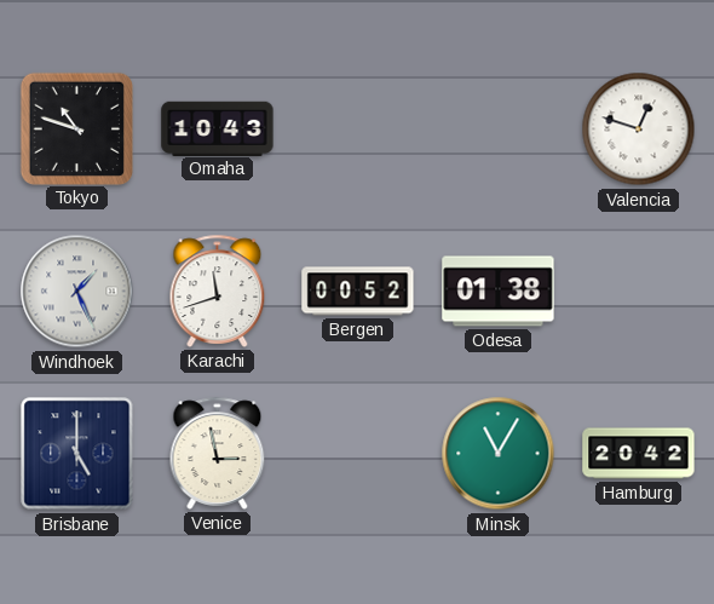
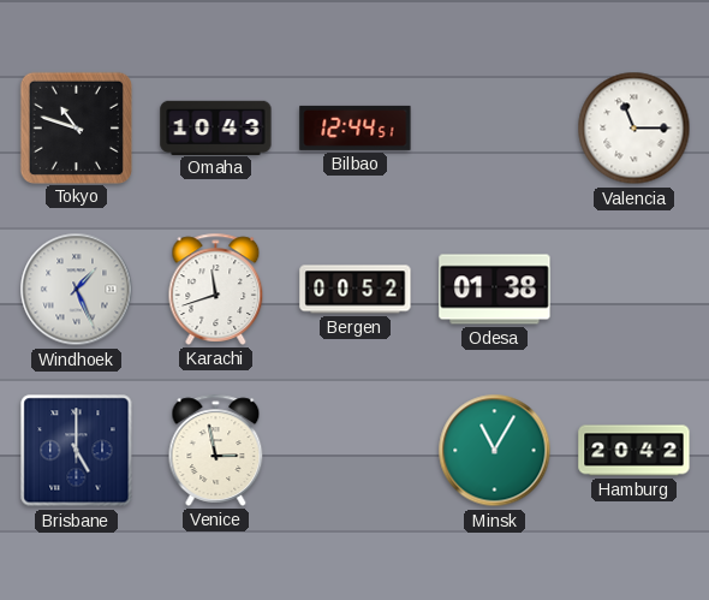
Bilbao: none -> 12:44 (356, 127)
Valencia: 12:48 -> 11:15 (634, 129)
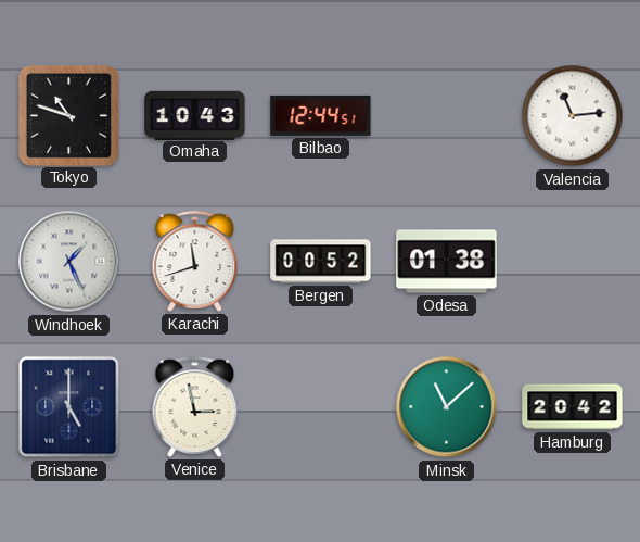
Valencia: 11:15 -> 11:14 (573, 116)
Minsk: 11:05 -> 11:08 (447, 407)
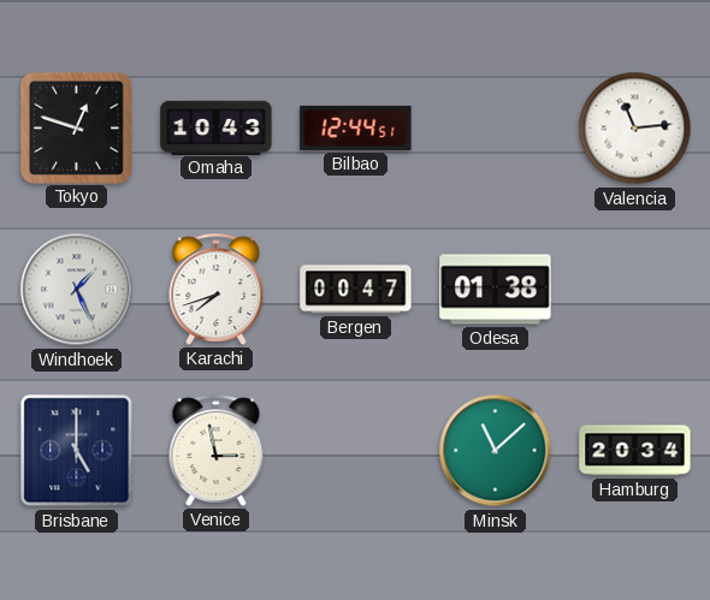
Tokyo: 10:48 -> 12:48 (76, 127)
Karachi: 11:42 -> 7:42 (217, 289)
Bergen: 00:52 -> 00:47 (356, 290)
Hamburg: 20:42 -> 20:34 (635, 451)
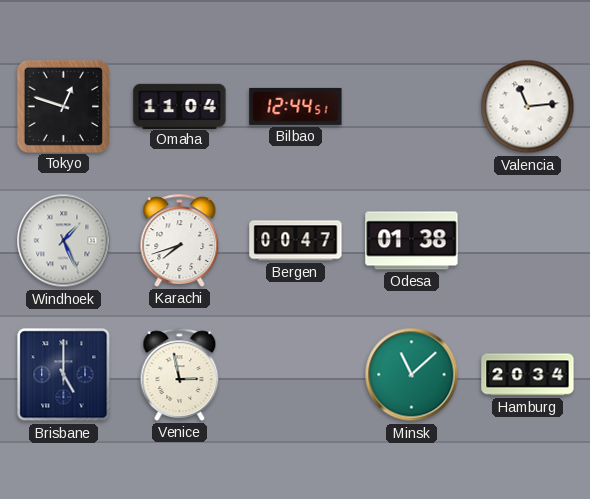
Omaha: 10:43 -> 11:04 (180, 106)
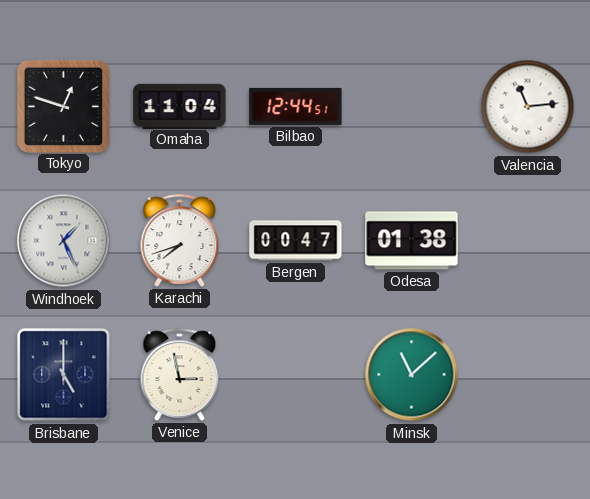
Hamburg: 20:34 -> none (528, 375)
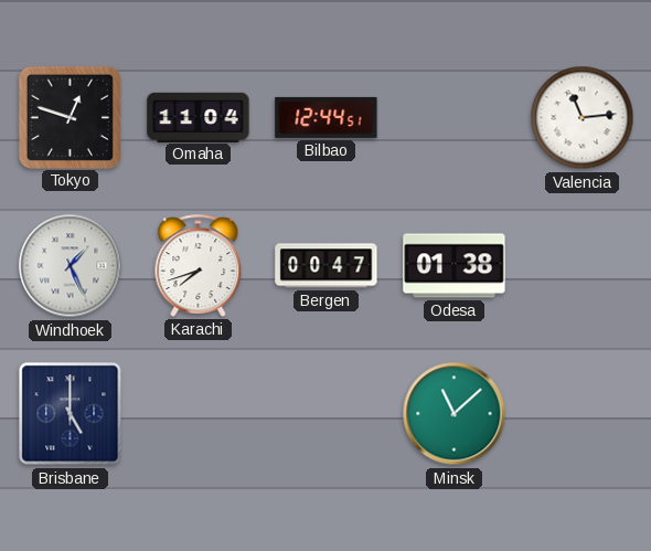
Venice: 2:58 -> none (180, 374)
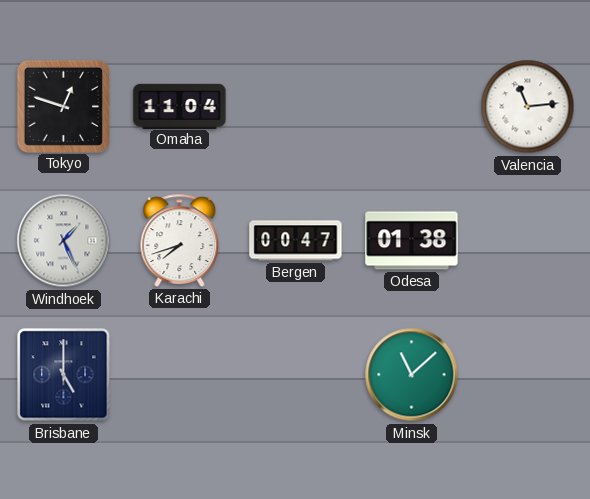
Bilbao: 12:44 -> none (327, 117)
